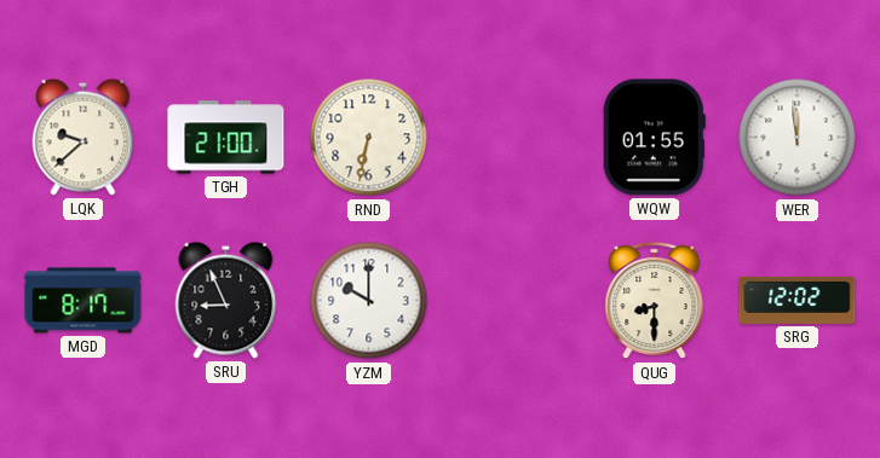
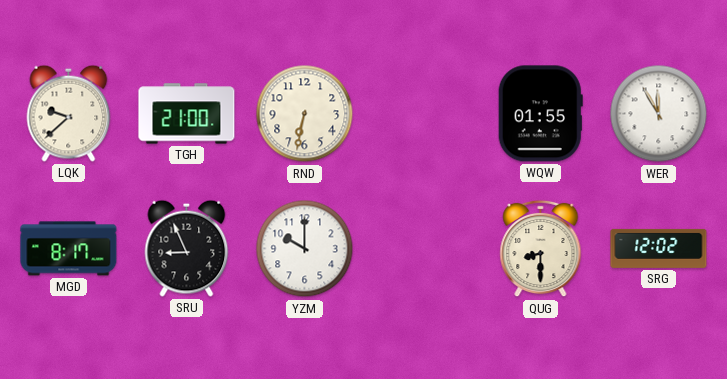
WER: 11:59 -> 11:55 (659, 114)
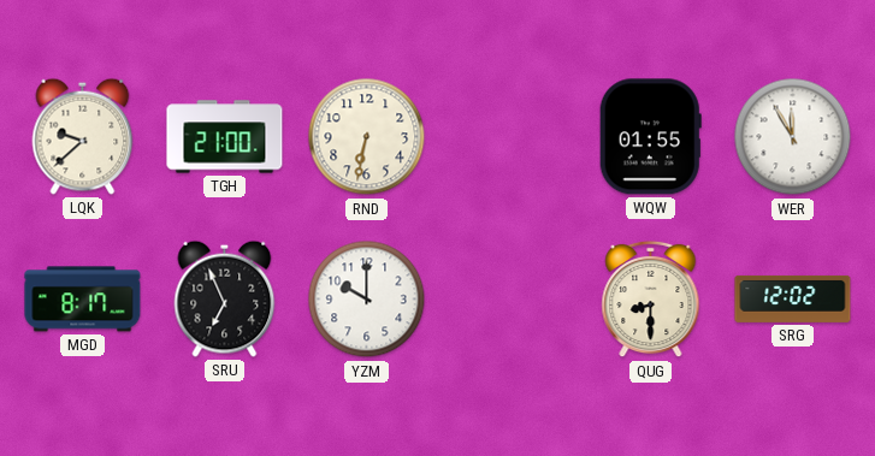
SRU: 8:56 -> 6:56 (225, 298)
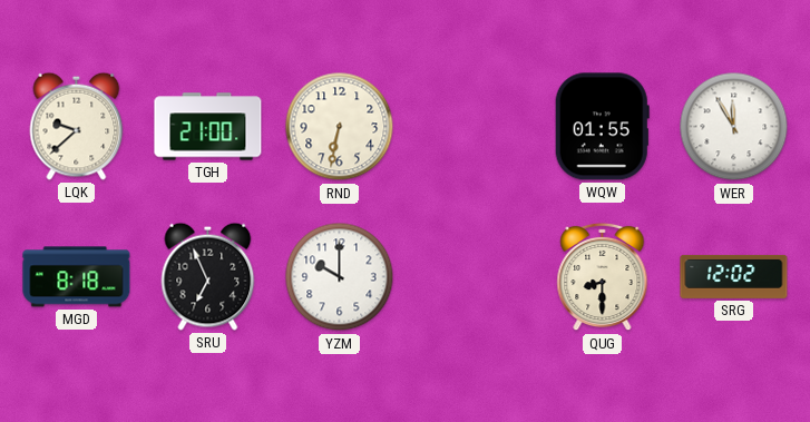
MGD: 8:17 -> 8:18 (77, 277)
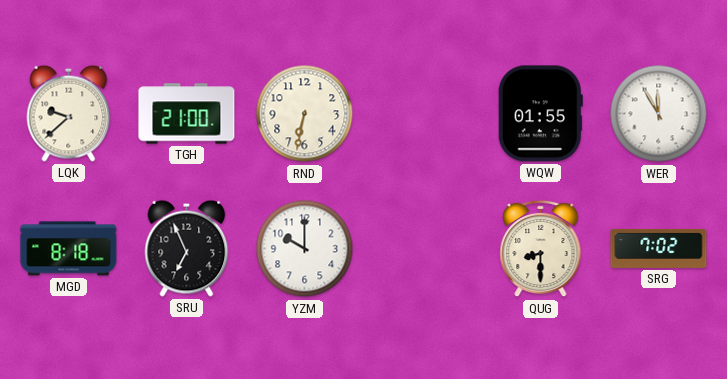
SRG: 12:02 -> 7:02 (659, 248)
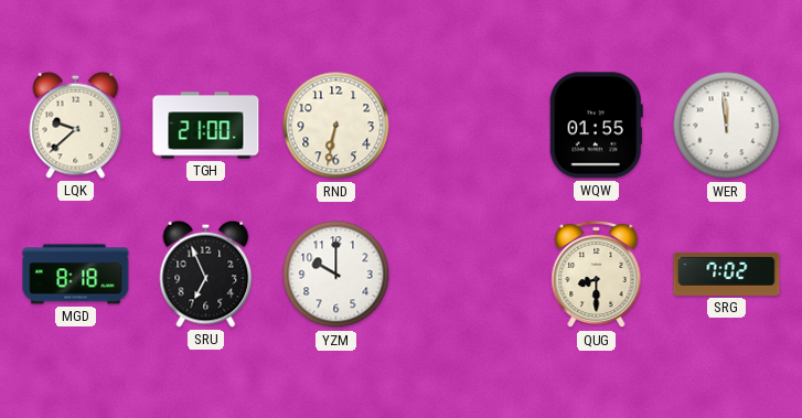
WER: 11:55 -> 11:59 (727, 126)
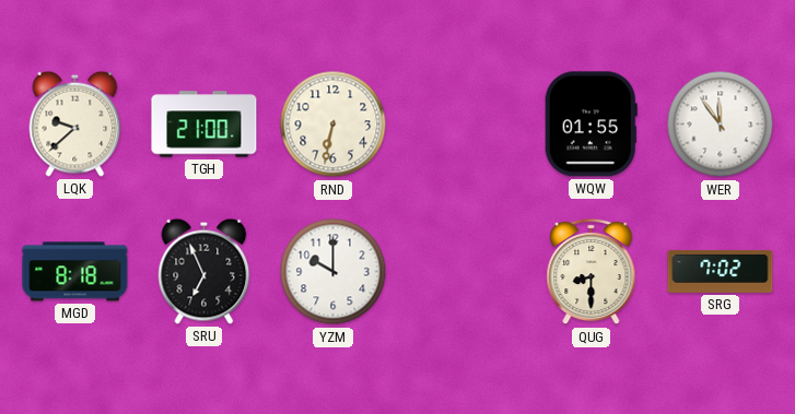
WER: 11:59 -> 11:54 (721, 125)
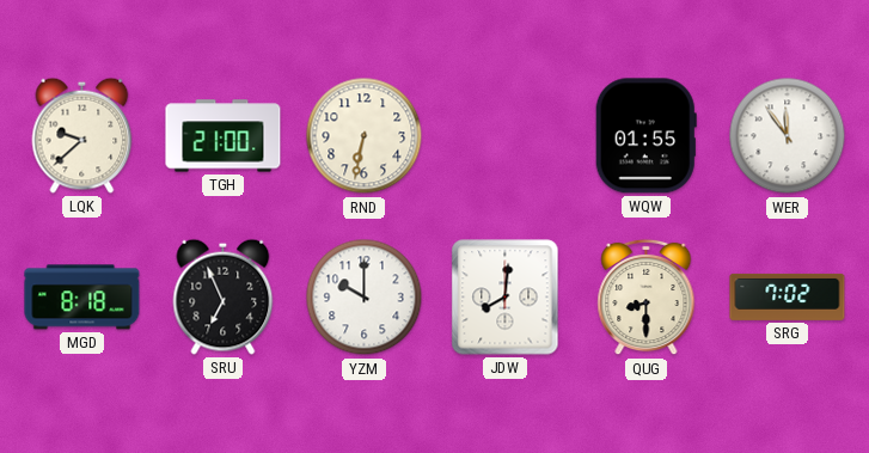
JDW: none -> 8:01 (506, 298)
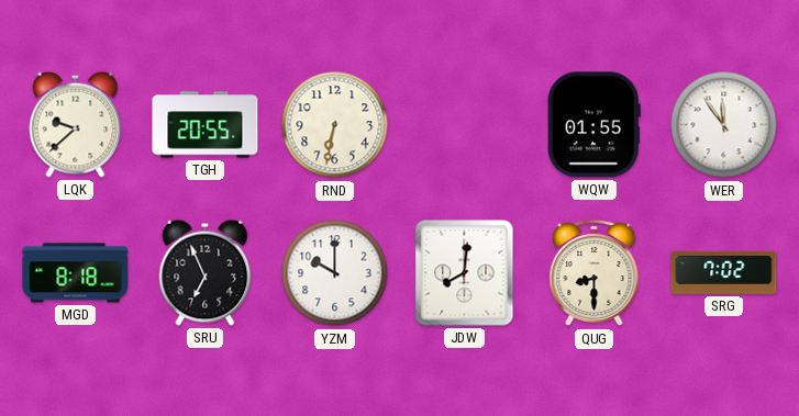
TGH: 21:00 -> 20:55 (206, 125)
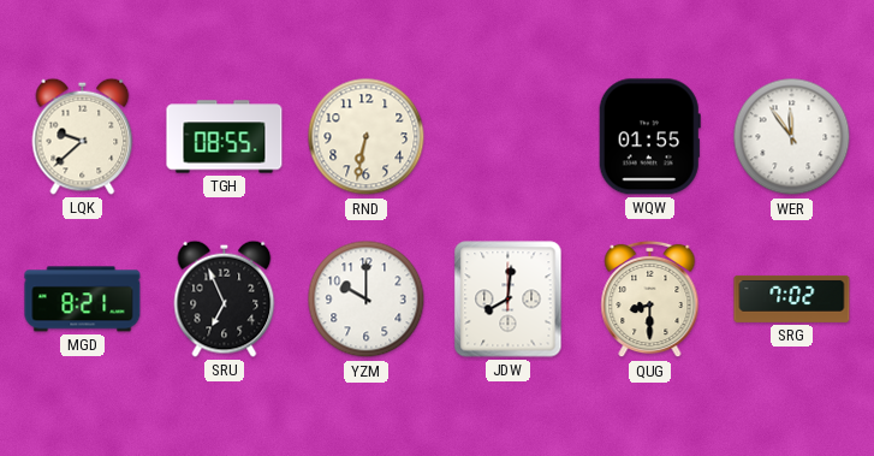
TGH: 20:55 -> 08:55 (225, 137)
MGD: 8:18 -> 8:21 (83, 300)
